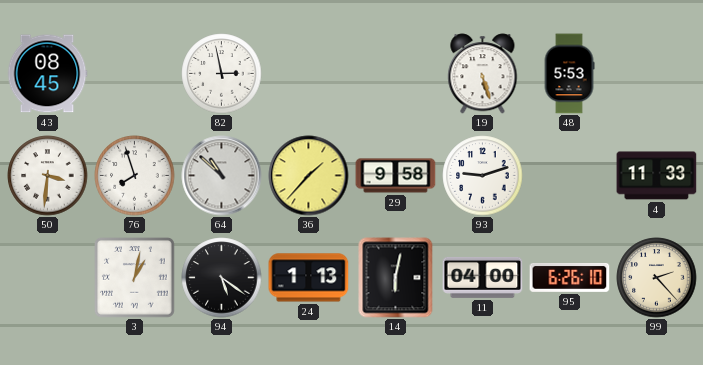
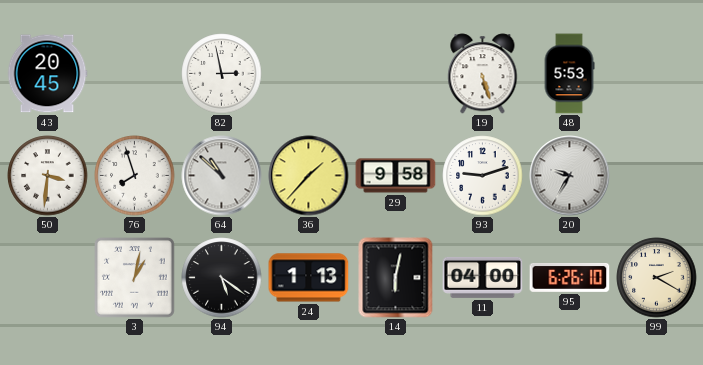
43: 08:45 -> 20:45 (47, 74)
20: none -> 9:35 (570, 176)
4: 11:33 -> none (657, 176)
99: 2:23 -> 2:20 (657, 278)
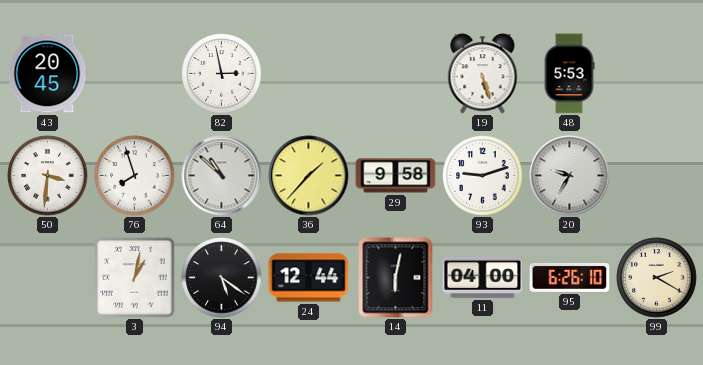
24: 1:13 -> 12:44 (309, 278)
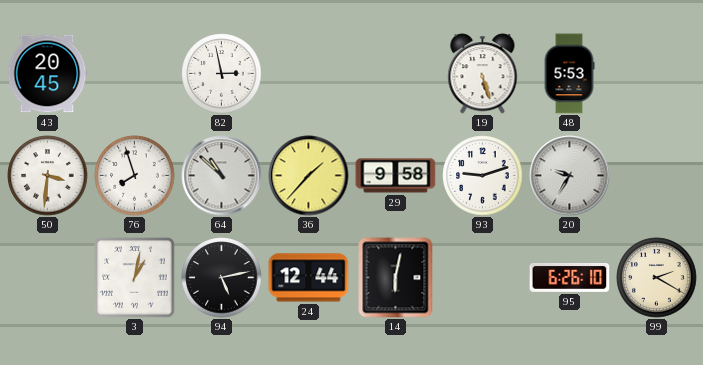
94: 5:21 -> 5:13 (222, 278)
11: 04:00 -> none (483, 277)
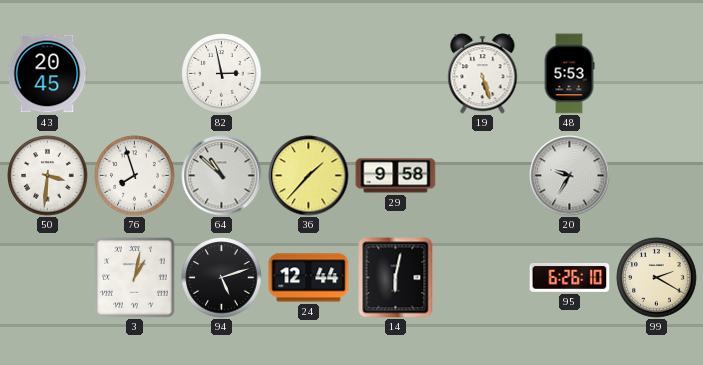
93: 9:12 -> none (483, 176)
94: 5:13 -> 5:12 (222, 278)
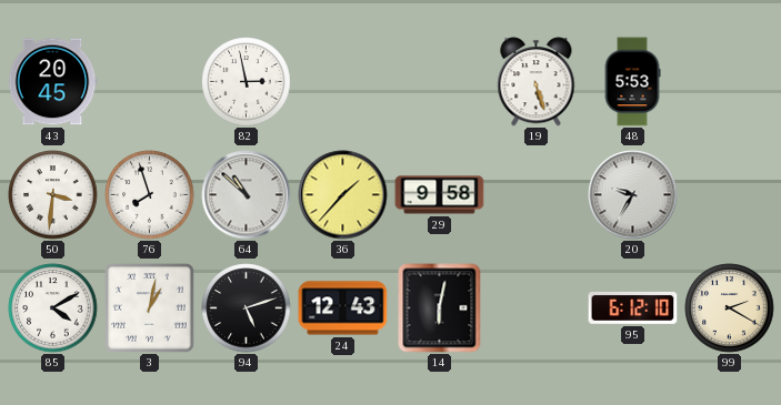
85: none -> 4:10 (53, 308)
24: 12:44 -> 12:43 (343, 308)
95: 6:26 -> 6:12 (633, 308)
